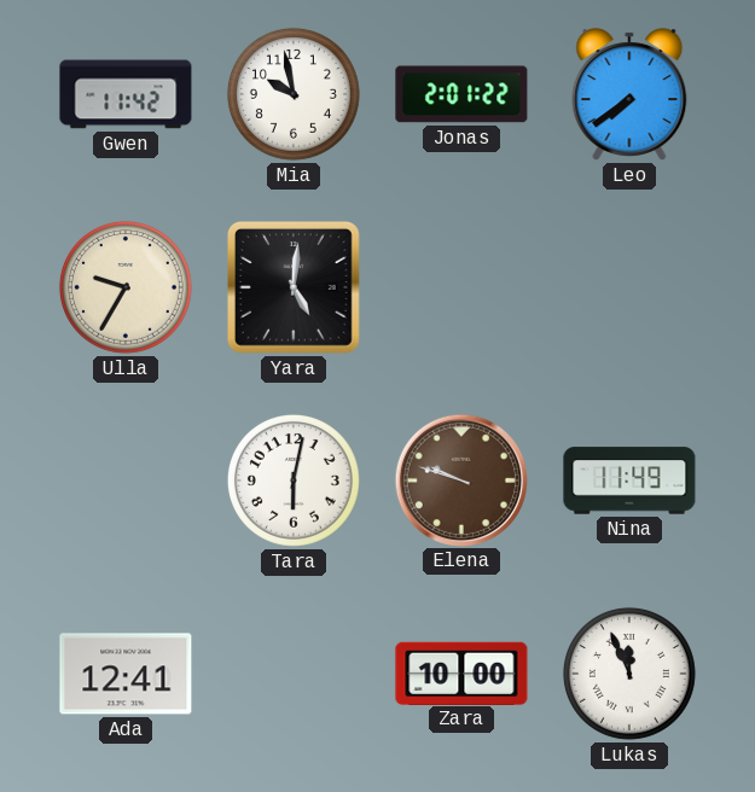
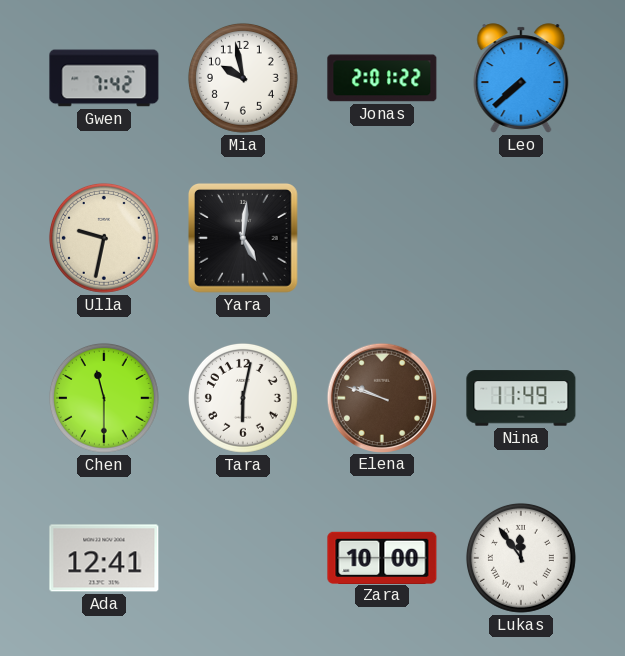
Gwen: 11:42 -> 7:42 (104, 78)
Leo: 7:39 -> 7:38 (521, 78)
Ulla: 9:35 -> 9:32 (104, 238)
Chen: none -> 11:30 (104, 398)
Lukas: 11:56 -> 11:54 (521, 558)
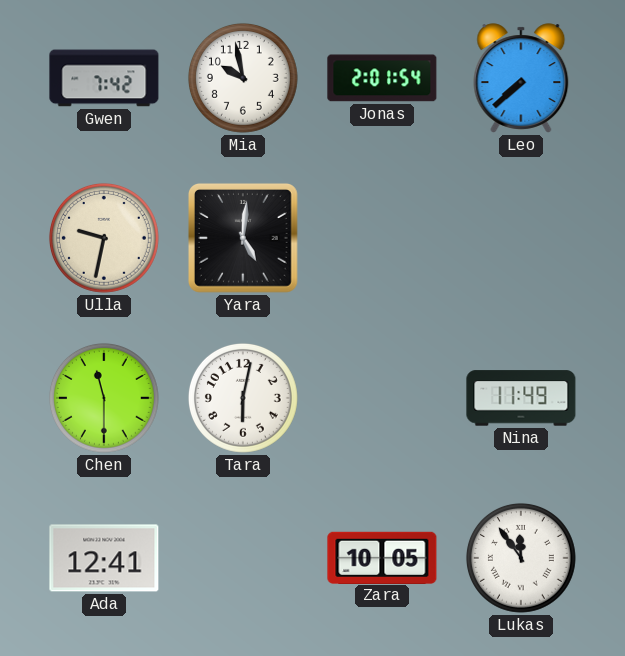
Jonas: 2:01:22 -> 2:01:54 (382, 78)
Elena: 9:48 -> none (381, 397)
Zara: 10:00 -> 10:05 (382, 557)
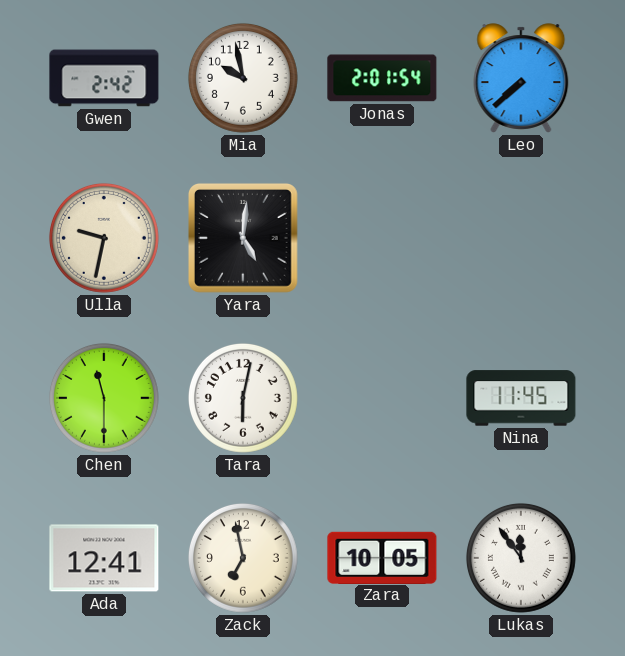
Gwen: 7:42 -> 2:42 (104, 78)
Nina: 11:49 -> 11:45 (521, 398)
Zack: none -> 6:58 (243, 558)
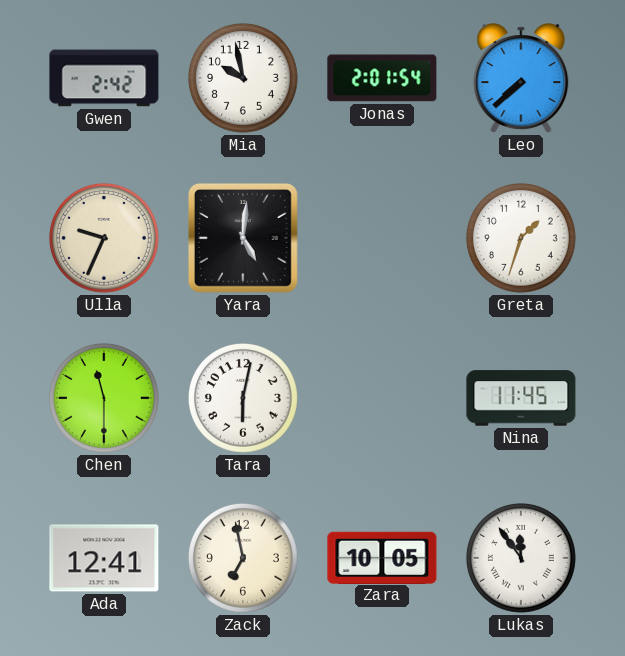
Ulla: 9:32 -> 9:34 (104, 238)
Greta: none -> 1:33 (521, 238)
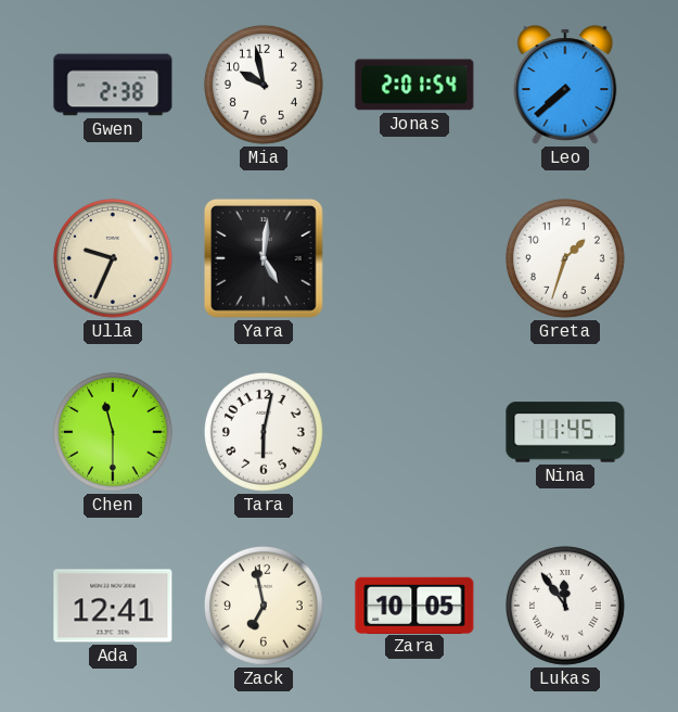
Gwen: 2:42 -> 2:38 (113, 85)
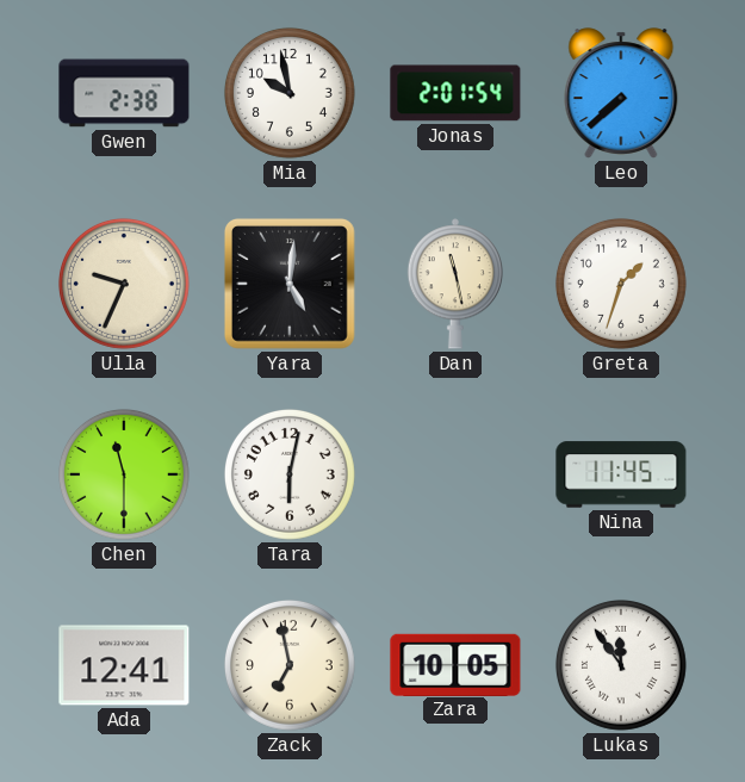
Dan: none -> 11:28 (454, 284)
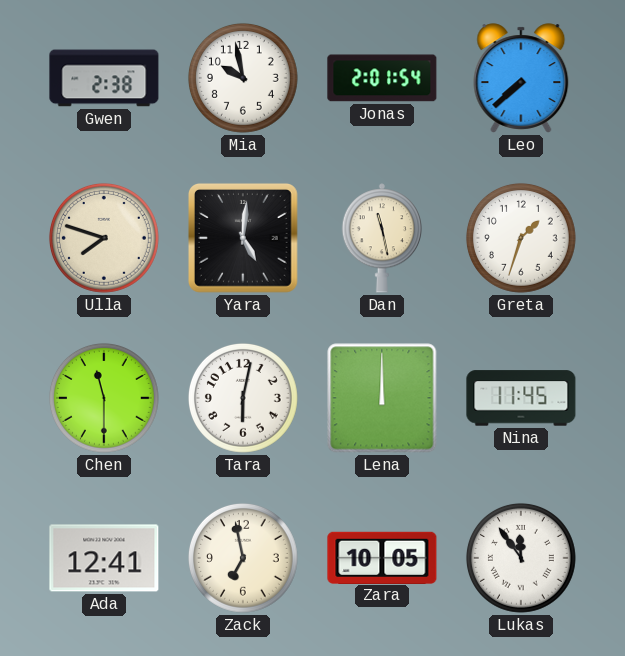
Ulla: 9:34 -> 7:48 (104, 238)
Lena: none -> 12:00 (382, 398)
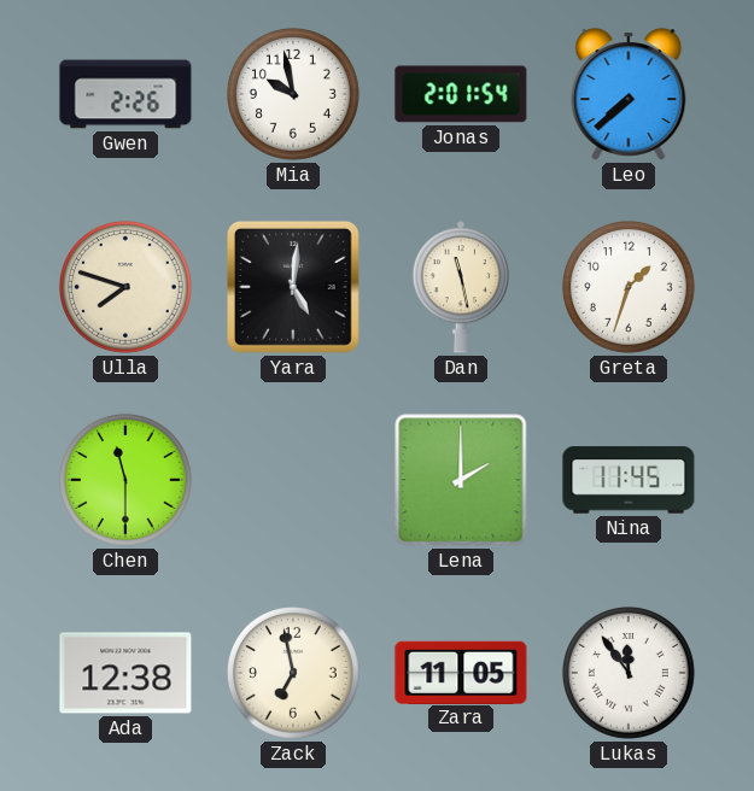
Gwen: 2:38 -> 2:26 (125, 94)
Tara: 6:02 -> none (243, 398)
Lena: 12:00 -> 2:00 (461, 480)
Ada: 12:41 -> 12:38 (125, 673)
Zara: 10:05 -> 11:05 (461, 672)
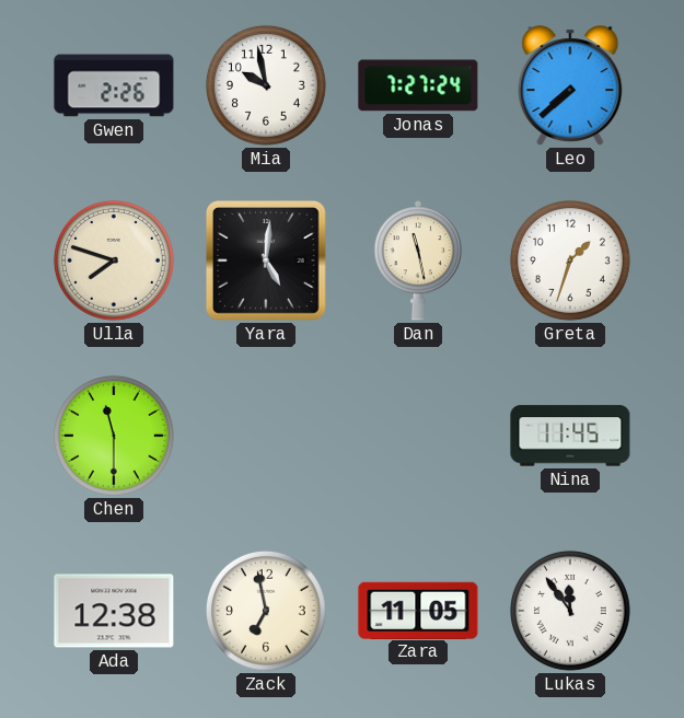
Jonas: 2:01 -> 7:27 (418, 85)
Lena: 2:00 -> none (461, 480)
